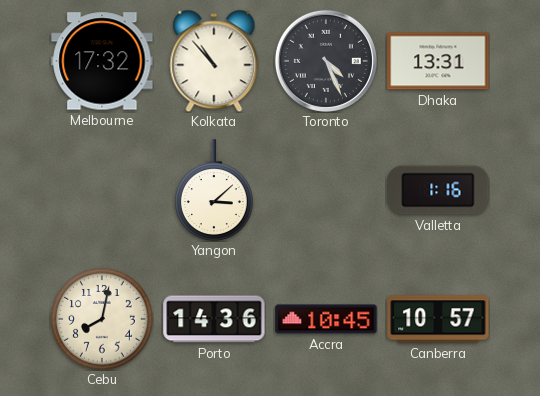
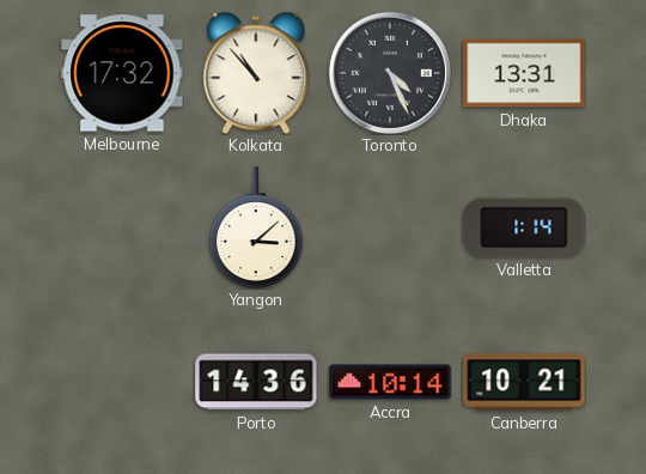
Valletta: 1:16 -> 1:14 (524, 227)
Cebu: 8:02 -> none (103, 320)
Accra: 10:45 -> 10:14 (390, 382)
Canberra: 10:57 -> 10:21 (524, 382)
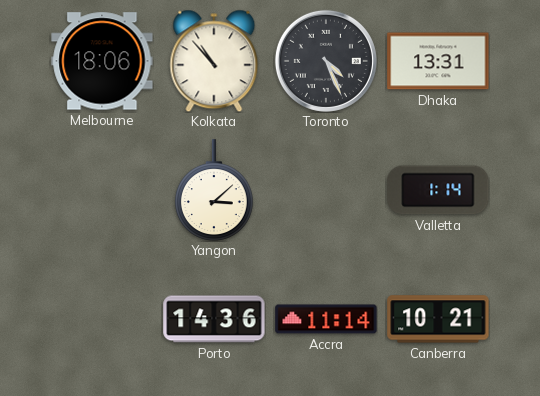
Melbourne: 17:32 -> 18:06 (102, 61)
Accra: 10:14 -> 11:14 (326, 319)
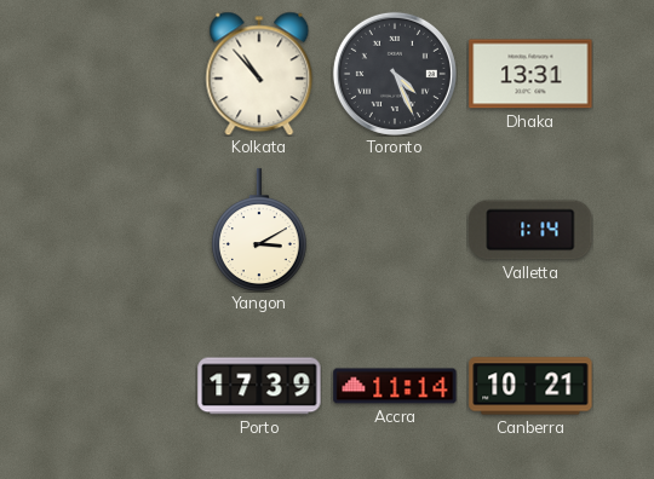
Melbourne: 18:06 -> none (102, 61)
Yangon: 3:08 -> 3:10 (260, 230)
Porto: 14:36 -> 17:39 (259, 386)
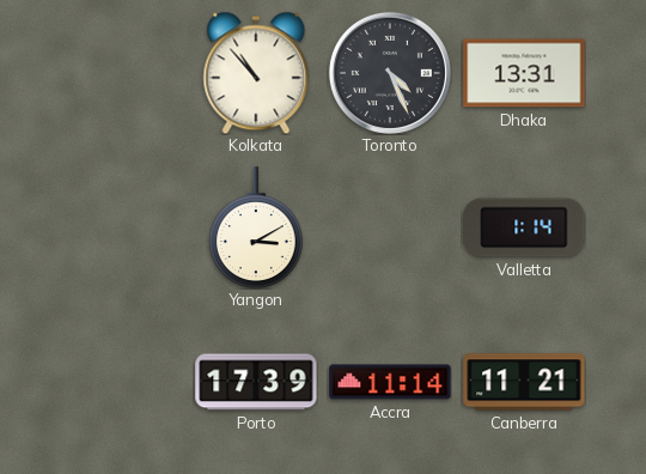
Canberra: 10:21 -> 11:21 (524, 382)
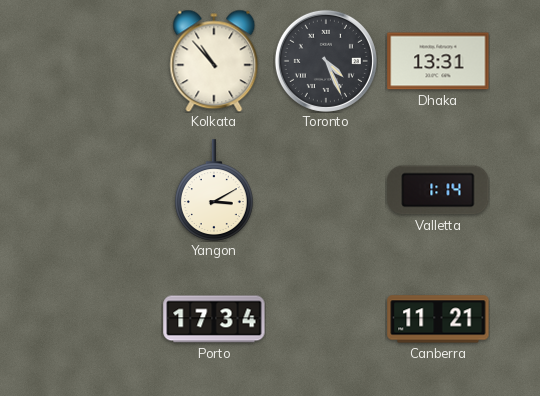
Porto: 17:39 -> 17:34 (214, 319)
Accra: 11:14 -> none (390, 382)
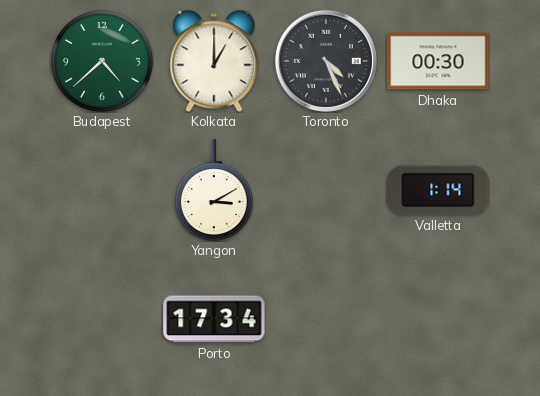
Budapest: none -> 4:38 (103, 62)
Kolkata: 10:53 -> 1:00 (214, 61)
Dhaka: 13:31 -> 00:30 (438, 61)
Canberra: 11:21 -> none (438, 319)
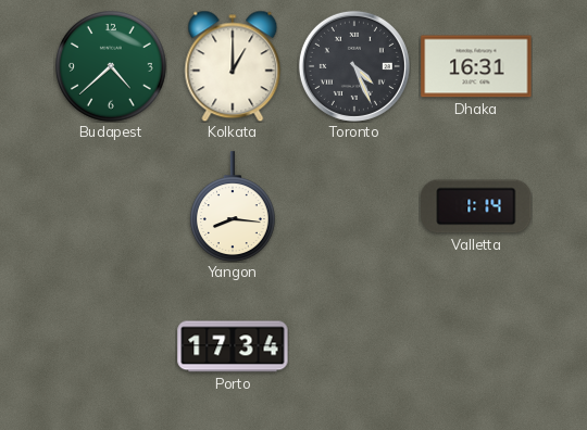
Dhaka: 00:30 -> 16:31 (476, 66)
Yangon: 3:10 -> 8:16 (234, 206)
